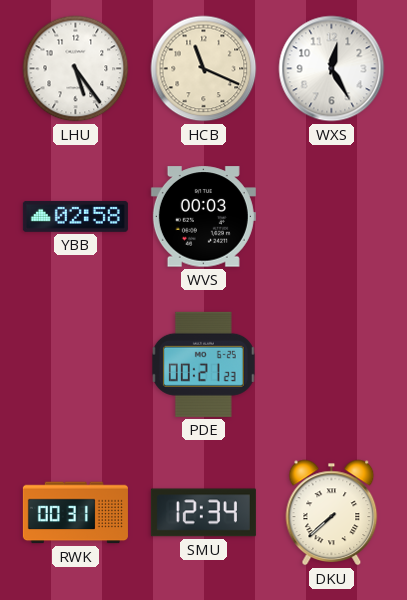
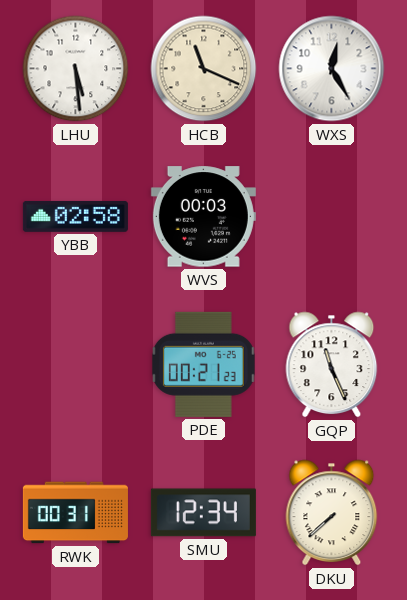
LHU: 5:24 -> 5:29 (76, 69)
GQP: none -> 11:26 (332, 365)
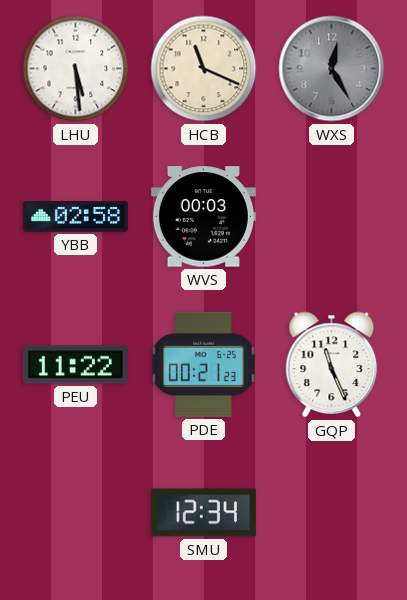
WXS dial: white -> grey (332, 69)
PEU: none -> 11:22 (75, 365)
RWK: 00:31 -> none (75, 513)
DKU: 7:38 -> none (332, 513)
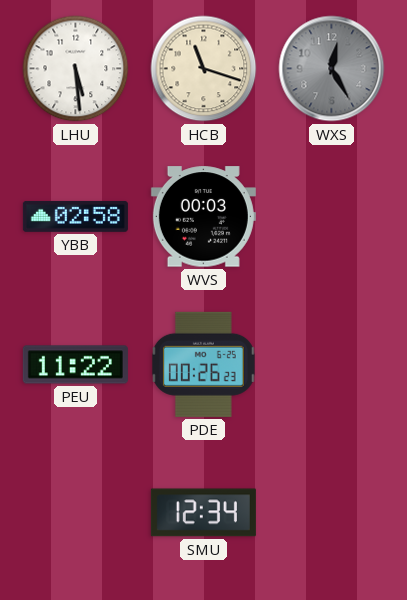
HCB: 11:19 -> 11:18 (204, 69)
PDE: 00:21 -> 00:26 (203, 364)
GQP: 11:26 -> none (332, 365)
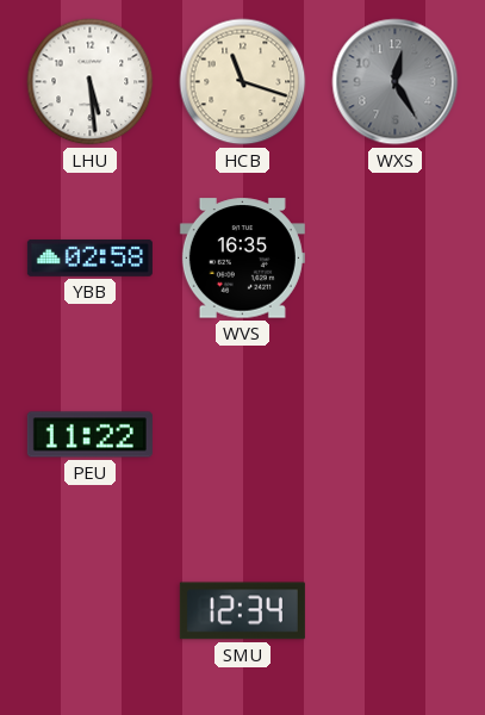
WVS: 00:03 -> 16:35 (242, 259)
PDE: 00:26 -> none (203, 364)
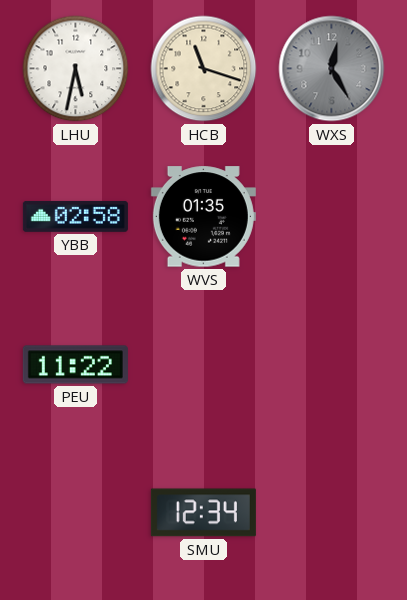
LHU: 5:29 -> 5:32 (76, 69)
WVS: 16:35 -> 01:35 (203, 217)
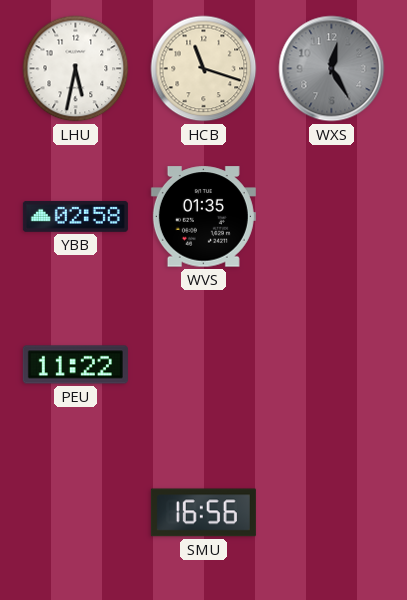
SMU: 12:34 -> 16:56 (203, 513)
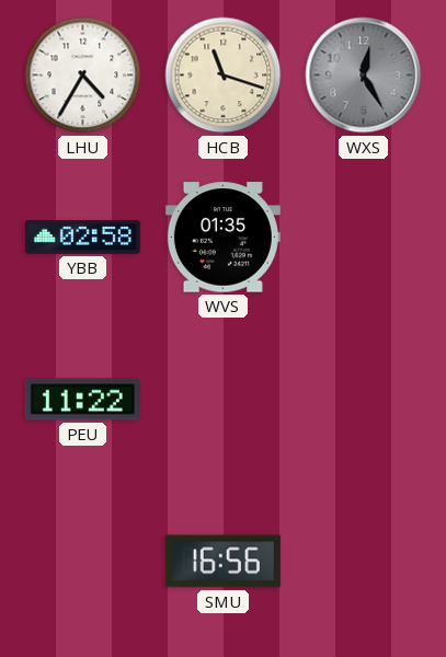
LHU: 5:32 -> 4:35 (83, 76)
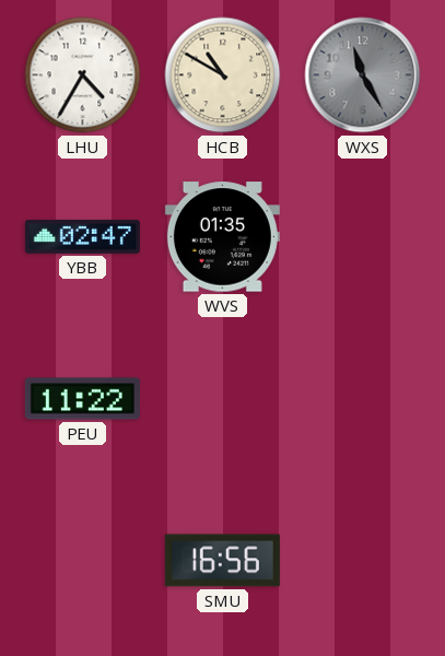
HCB: 11:18 -> 10:50 (223, 75)
WXS: 12:25 -> 11:25 (363, 75)
YBB: 02:58 -> 02:47 (82, 236)
